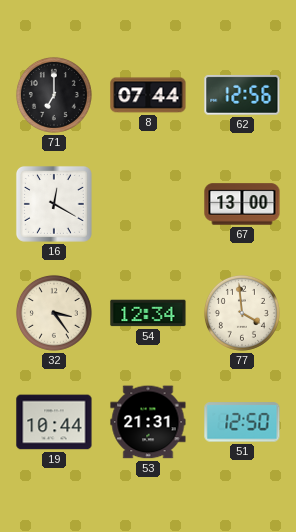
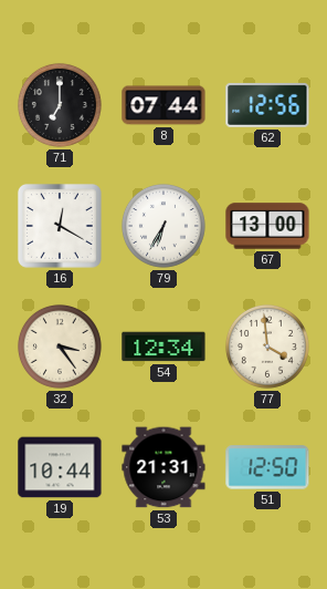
79: none -> 6:35 (163, 226)
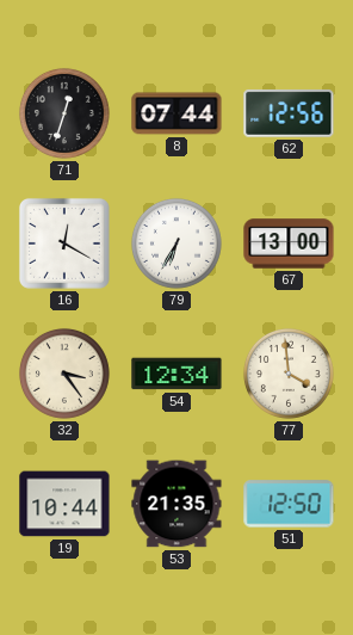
71: 7:00 -> 12:33 (64, 113)
53: 21:31 -> 21:35 (176, 504)
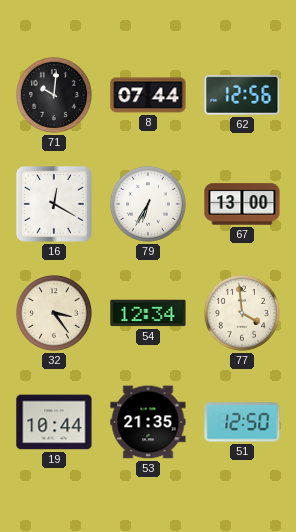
71: 12:33 -> 10:01 (54, 95)
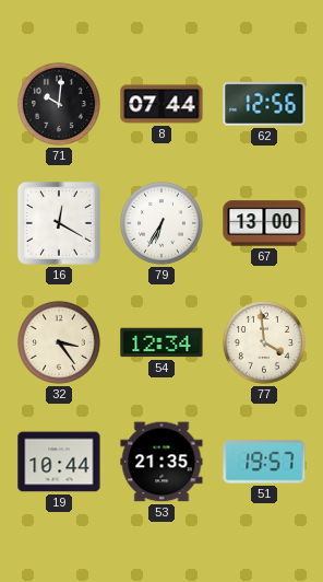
51: 12:50 -> 19:57 (264, 462)
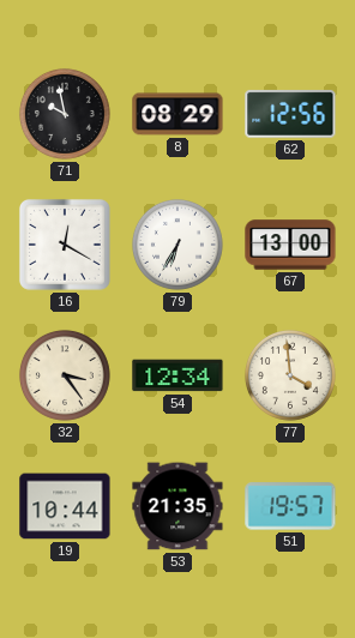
71: 10:01 -> 9:58 (65, 114)
8: 07:44 -> 08:29 (177, 114)
